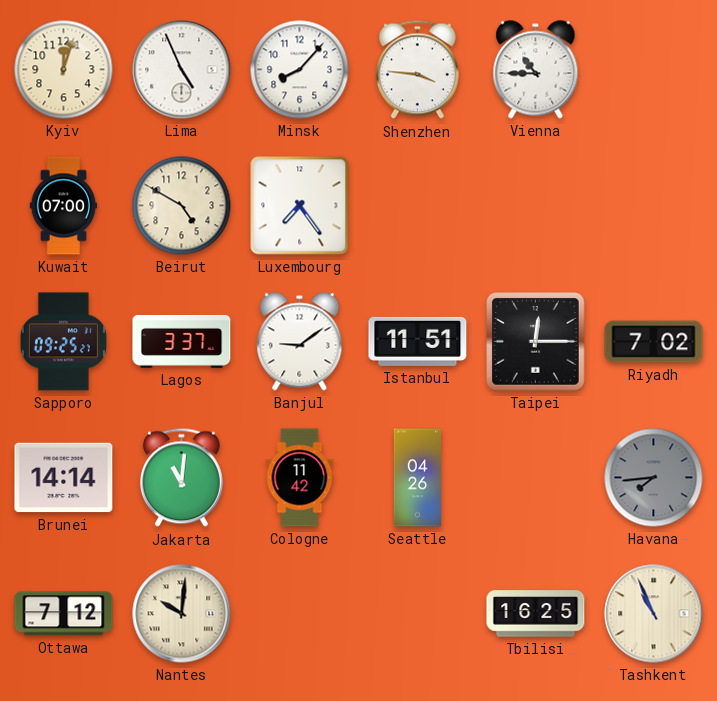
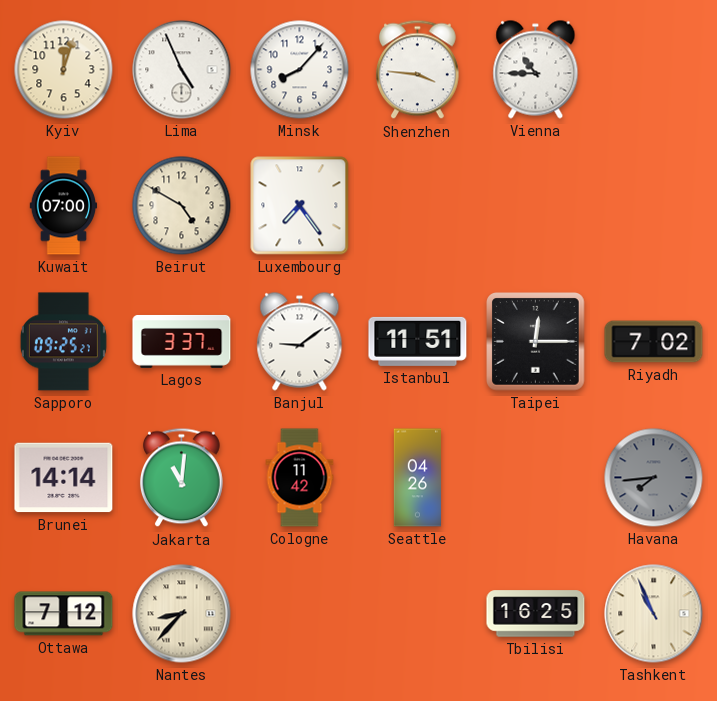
Nantes: 10:01 -> 8:37 (182, 614)
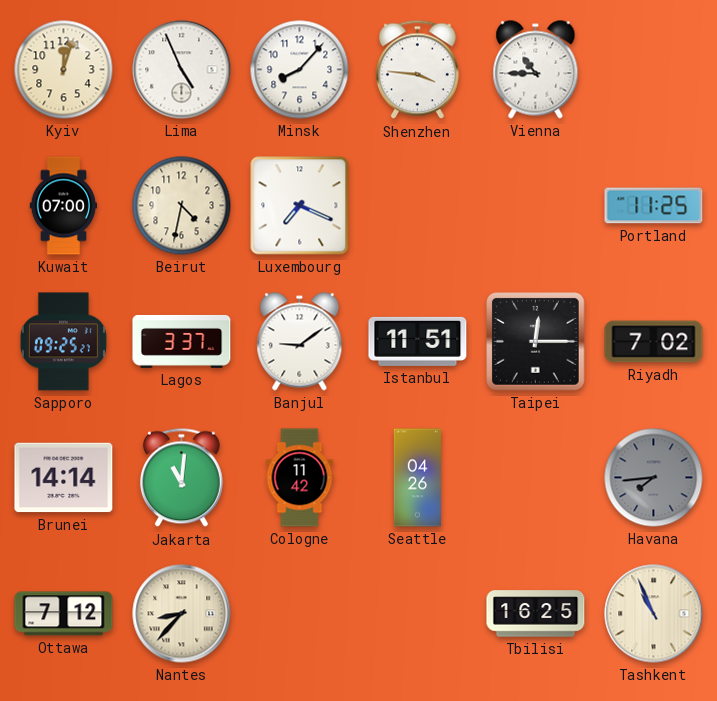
Beirut: 4:50 -> 4:32 (182, 206)
Luxembourg: 7:24 -> 7:19 (300, 206)
Portland: none -> 11:25 (654, 206)
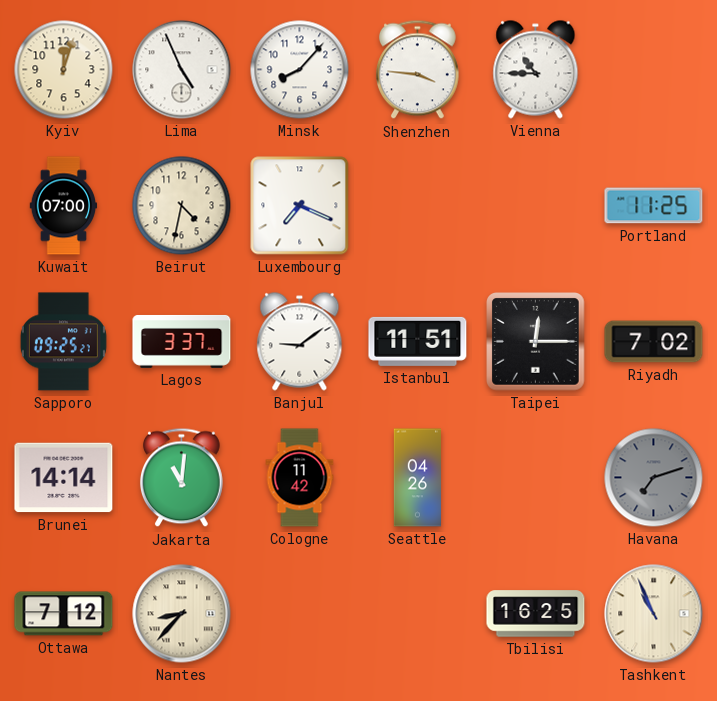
Havana: 7:44 -> 7:12 (654, 478)
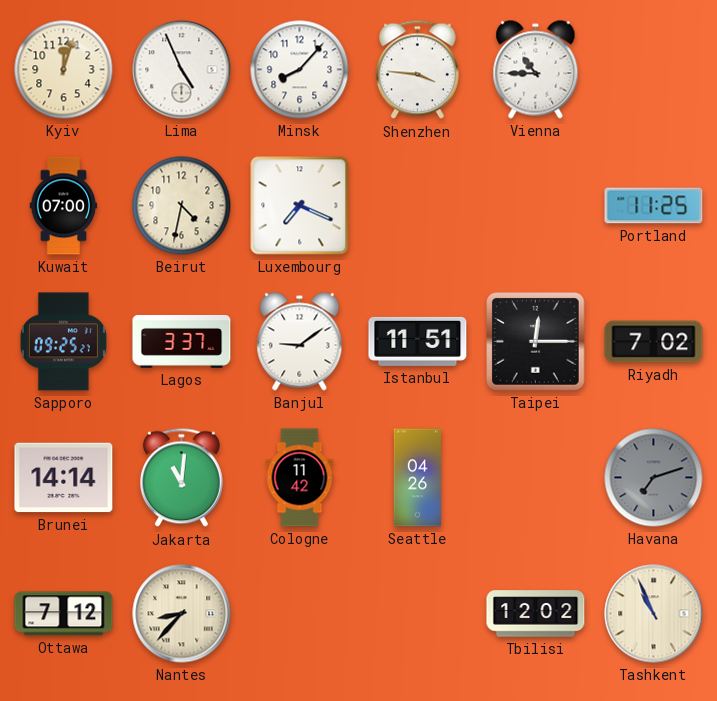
Tbilisi: 16:25 -> 12:02 (536, 614)
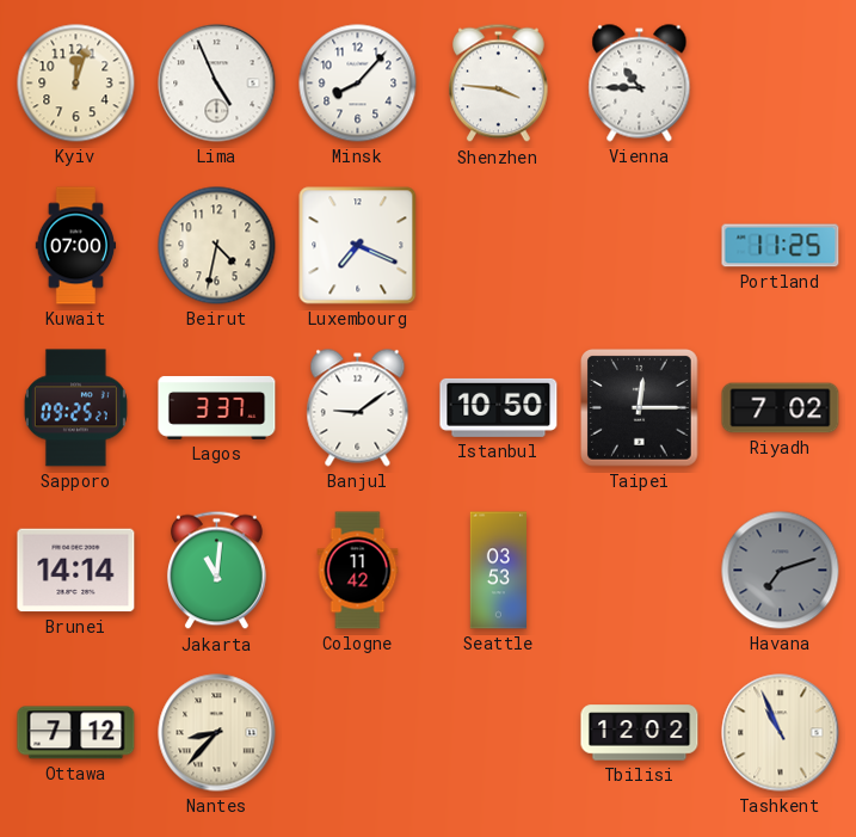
Istanbul: 11:51 -> 10:50 (499, 407)
Seattle: 04:26 -> 03:53 (498, 571)
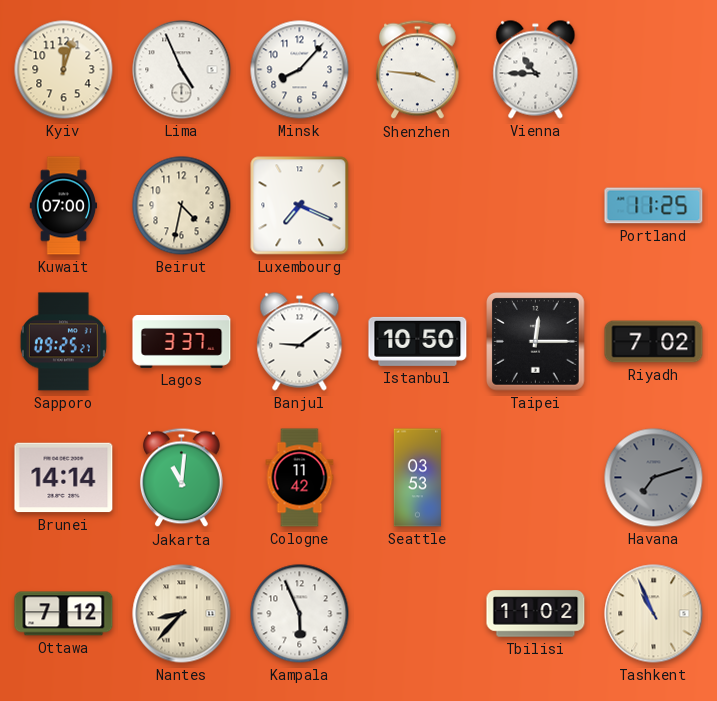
Kampala: none -> 5:56 (300, 614)
Tbilisi: 12:02 -> 11:02 (536, 614)
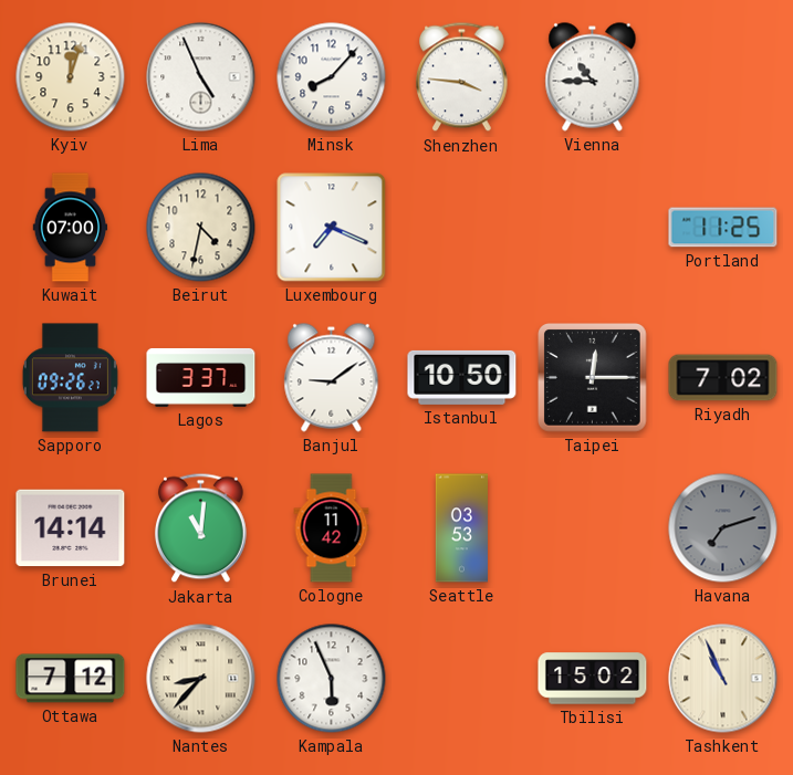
Sapporo: 09:25 -> 09:26 (70, 378)
Tbilisi: 11:02 -> 15:02 (593, 679)
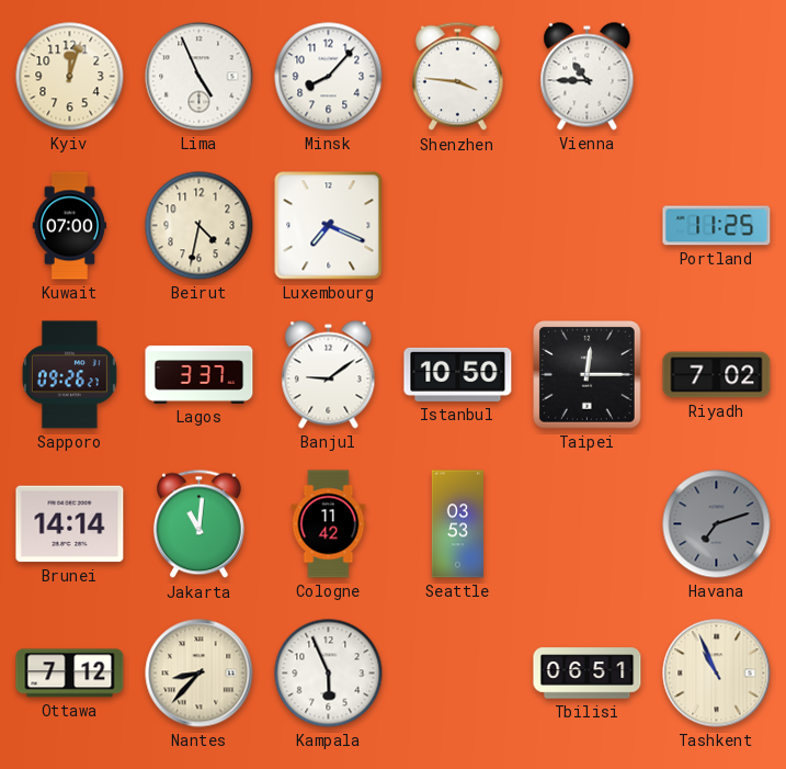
Tbilisi: 15:02 -> 06:51 (588, 674)
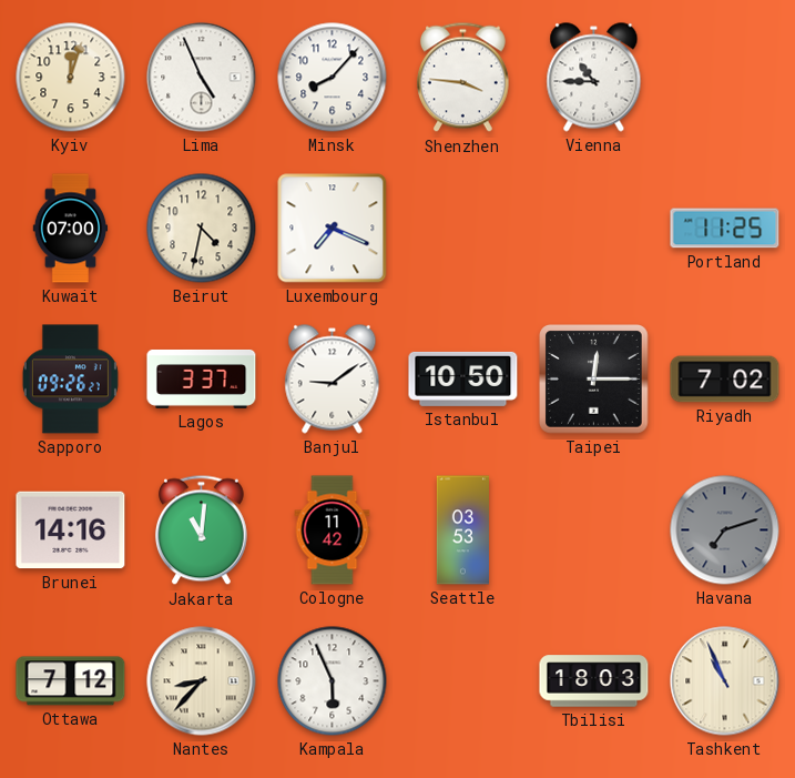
Brunei: 14:14 -> 14:16 (71, 531)
Tbilisi: 06:51 -> 18:03 (594, 681)
